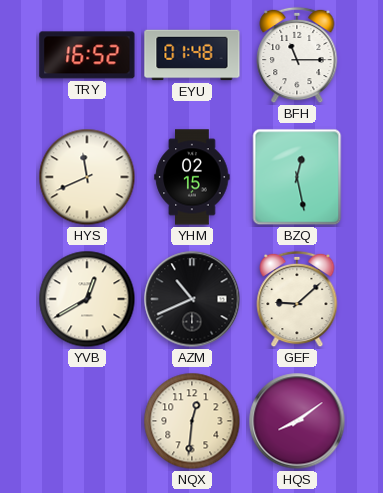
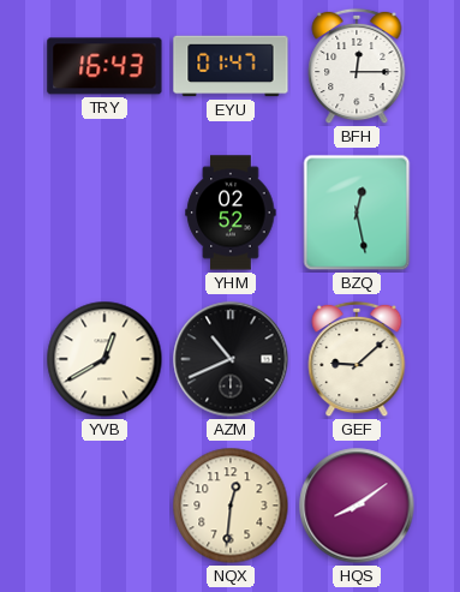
TRY: 16:52 -> 16:43 (104, 66)
EYU: 01:48 -> 01:47 (231, 66)
BFH: 11:15 -> 12:15 (357, 66)
HYS: 11:41 -> none (87, 177)
YHM: 02:15 -> 02:52 (231, 213)
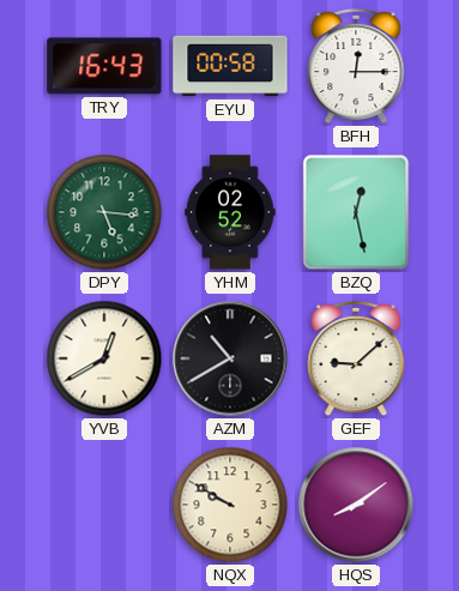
EYU: 01:47 -> 00:58 (230, 66)
DPY: none -> 5:16 (104, 212)
AZM: 10:41 -> 10:40 (230, 358)
NQX: 12:31 -> 9:50 (230, 505)
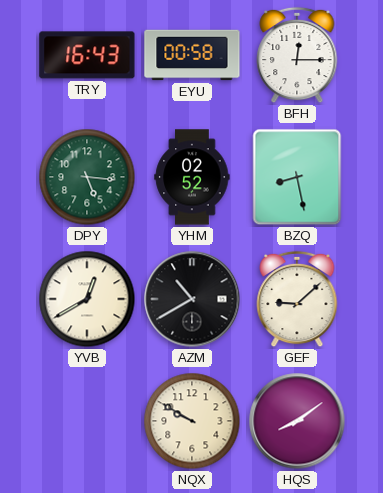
BZQ: 12:28 -> 8:28 (297, 177)
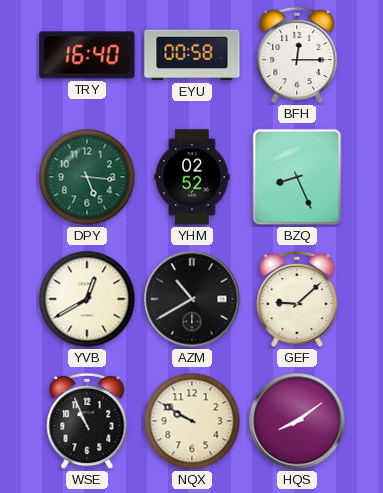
TRY: 16:43 -> 16:40 (87, 55)
BZQ: 8:28 -> 8:26 (297, 177)
WSE: none -> 10:56 (87, 421)
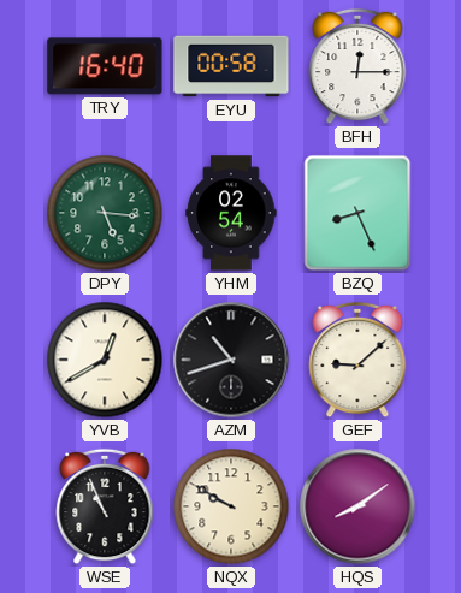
YHM: 02:52 -> 02:54 (231, 213)
AZM: 10:40 -> 10:42 (231, 360)
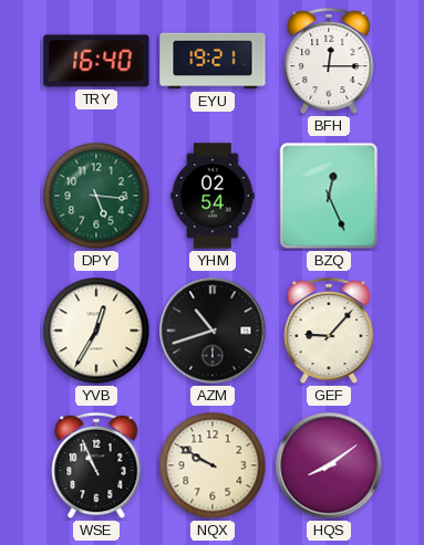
EYU: 00:58 -> 19:21 (213, 61)
BZQ: 8:26 -> 12:26 (329, 196)
YVB: 12:40 -> 12:35 (96, 331)
GEF: 9:08 -> 9:07 (329, 331)
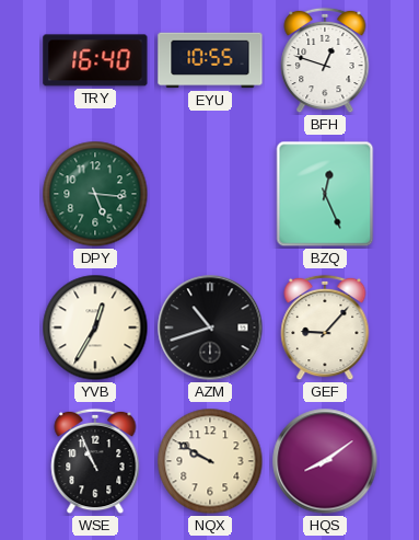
EYU: 19:21 -> 10:55 (210, 60)
BFH: 12:15 -> 12:48 (325, 60)
YHM: 02:54 -> none (213, 196)
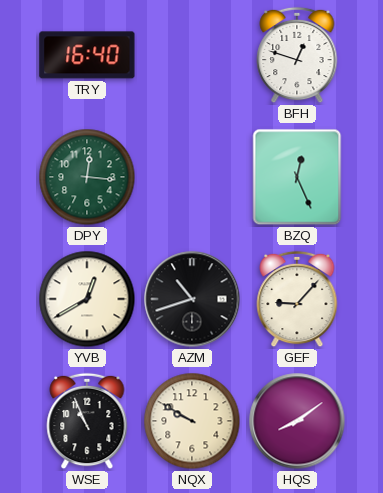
EYU: 10:55 -> none (210, 60)
DPY: 5:16 -> 12:16 (87, 177)
YVB: 12:35 -> 12:40 (87, 299)
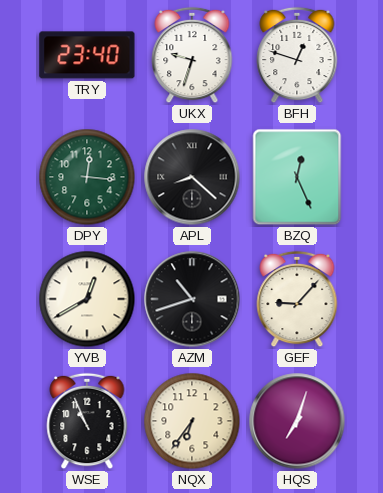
TRY: 16:40 -> 23:40 (87, 55)
UKX: none -> 9:33 (192, 55)
APL: none -> 8:22 (192, 177)
NQX: 9:50 -> 6:36 (192, 421)
HQS: 8:09 -> 7:03 (297, 421)
